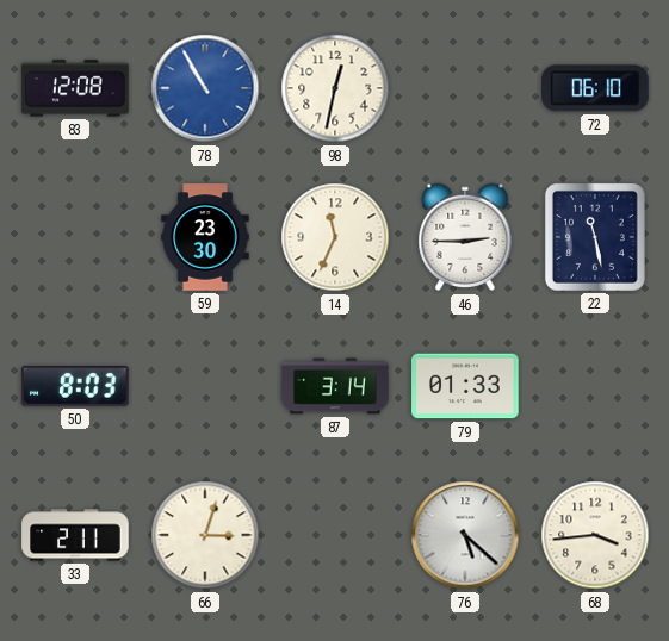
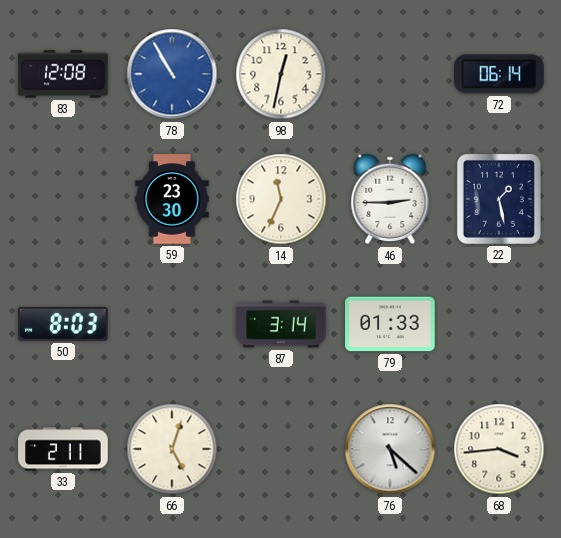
72: 06:10 -> 06:14 (499, 74)
22: 11:28 -> 1:28 (499, 199)
66: 3:03 -> 5:03 (172, 449)
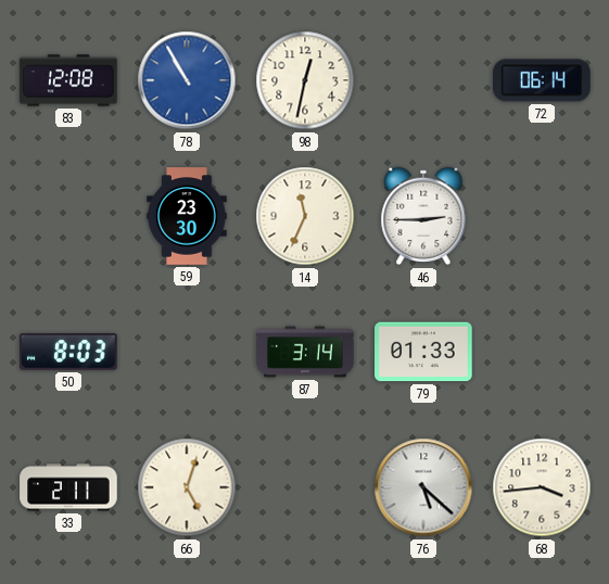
22: 1:28 -> none (499, 199)
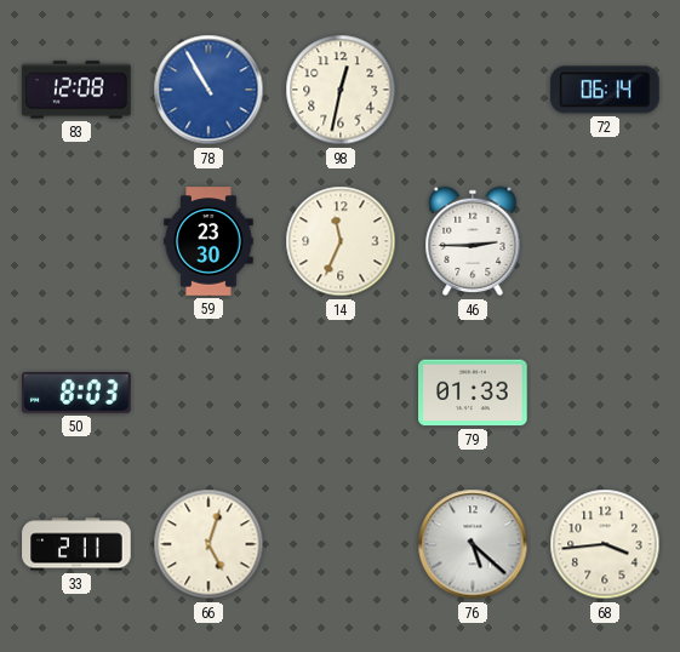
87: 3:14 -> none (305, 352)
